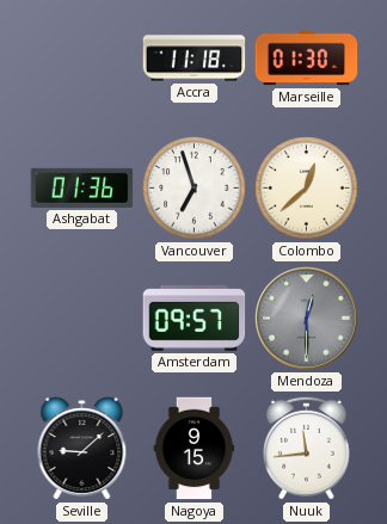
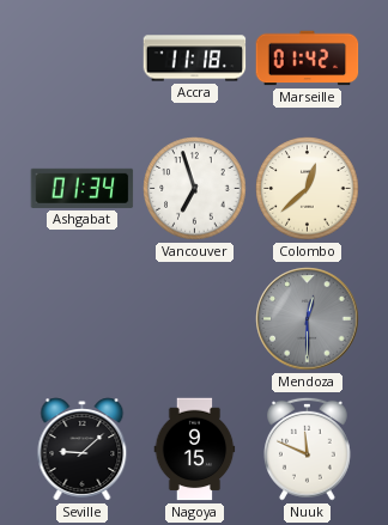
Marseille: 01:30 -> 01:42 (308, 59)
Ashgabat: 01:36 -> 01:34 (83, 188)
Amsterdam: 09:57 -> none (195, 318)
Nuuk: 11:44 -> 11:49 (308, 448)
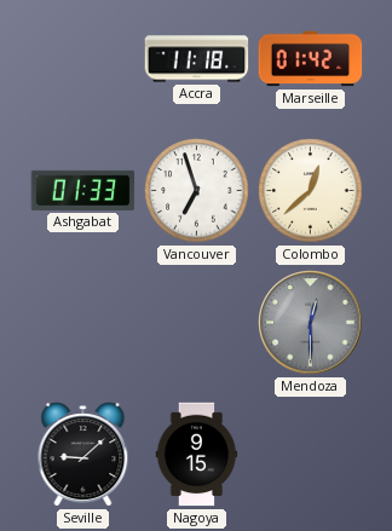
Ashgabat: 01:34 -> 01:33 (83, 190)
Nuuk: 11:49 -> none (308, 448)
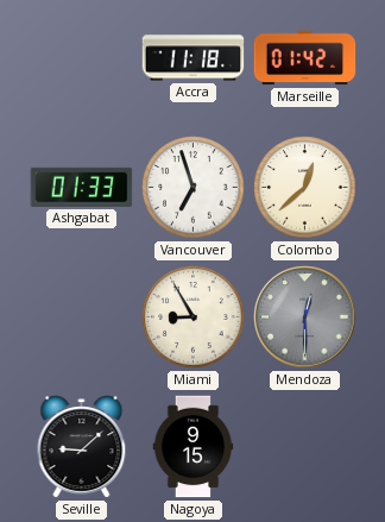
Miami: none -> 8:55 (194, 317)
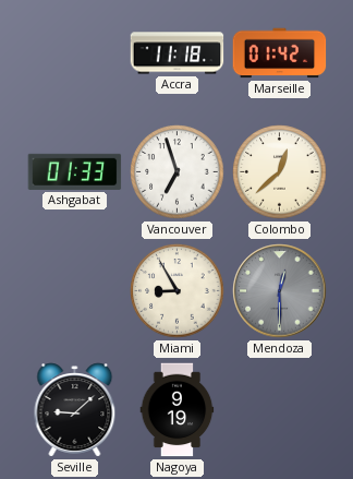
Nagoya: 9:15 -> 9:19 (178, 410)
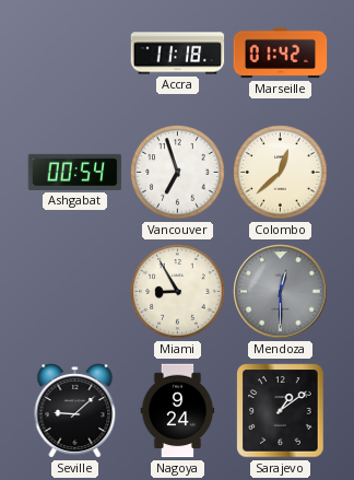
Ashgabat: 01:33 -> 00:54 (75, 172)
Nagoya: 9:19 -> 9:24 (178, 411)
Sarajevo: none -> 1:09 (281, 411)
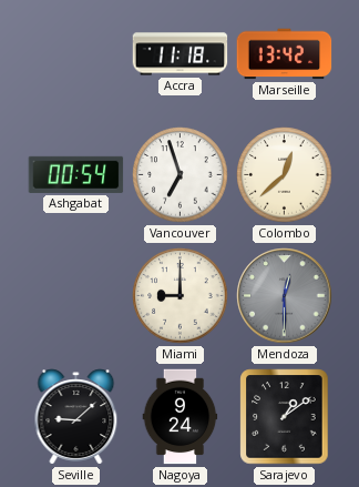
Marseille: 01:42 -> 13:42 (285, 54)
Miami: 8:55 -> 9:00 (181, 296)
